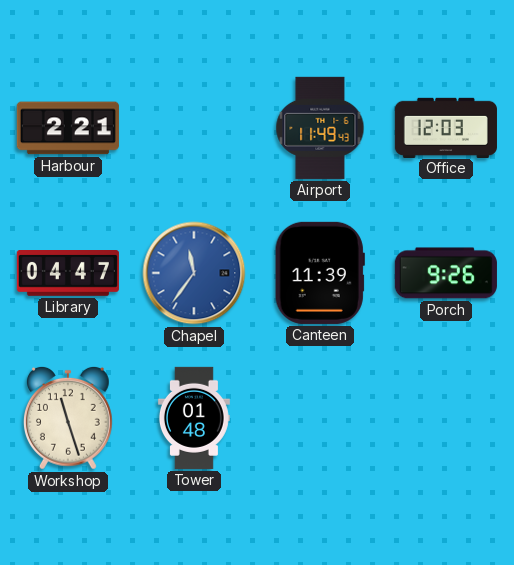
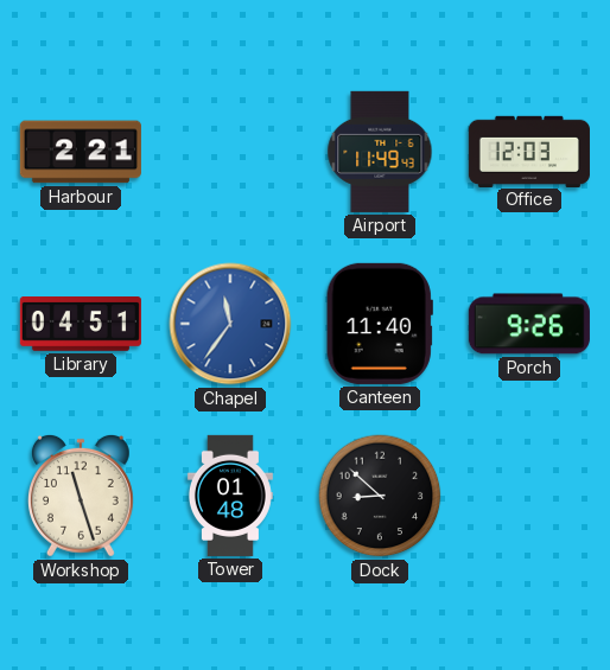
Library: 04:47 -> 04:51 (81, 325)
Canteen: 11:39 -> 11:40 (380, 324)
Dock: none -> 8:52 (380, 496)
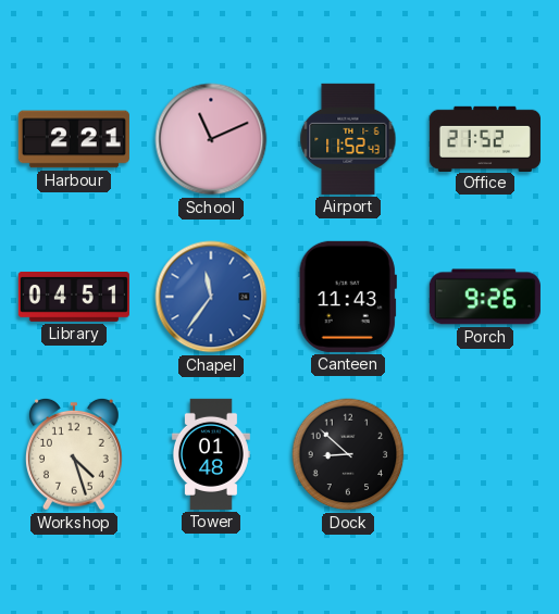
School: none -> 11:11 (211, 139)
Airport: 11:49 -> 11:52 (348, 139)
Office: 12:03 -> 21:52 (485, 138)
Canteen: 11:40 -> 11:43 (348, 297)
Workshop: 11:27 -> 4:27 (74, 454)
